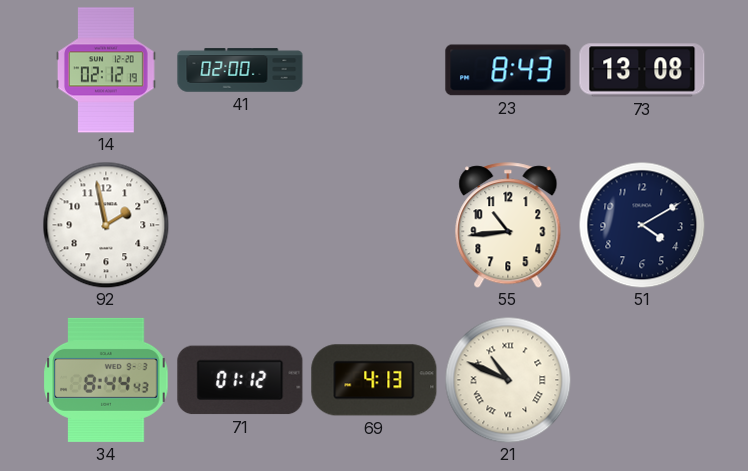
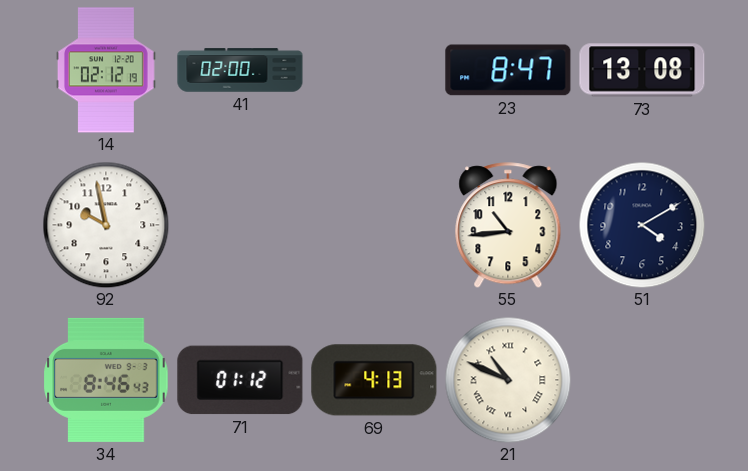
23: 8:43 -> 8:47 (508, 70)
92: 1:58 -> 9:58 (106, 225)
34: 8:44 -> 8:46 (106, 380)
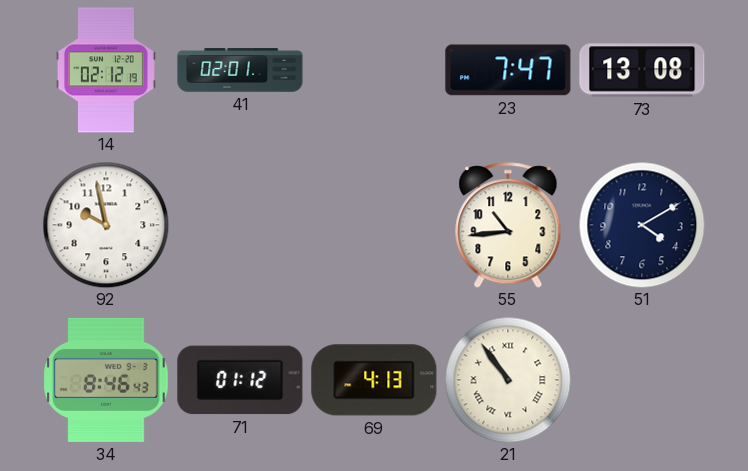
41: 02:00 -> 02:01 (240, 70)
23: 8:47 -> 7:47 (508, 70)
21: 10:49 -> 10:54 (508, 380)
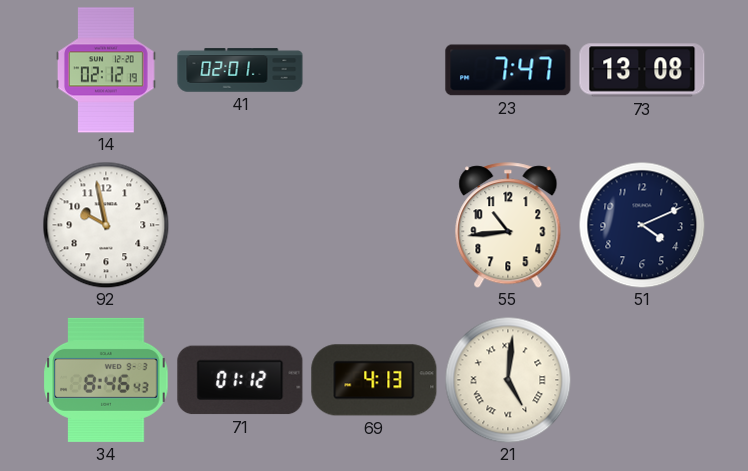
51: 4:10 -> 4:11 (642, 225)
21: 10:54 -> 5:01 (508, 380)
